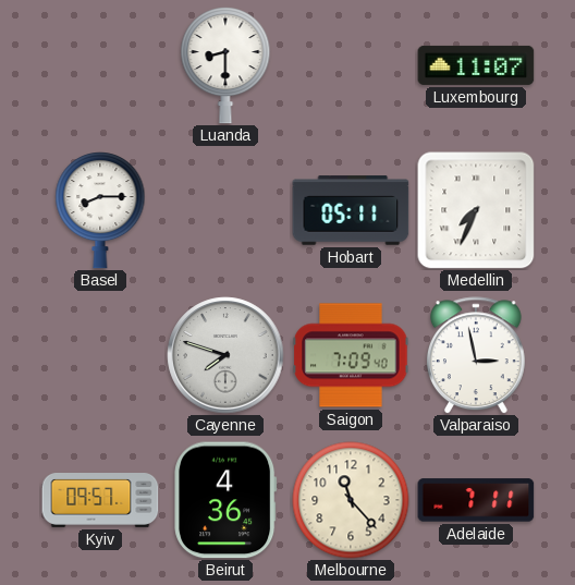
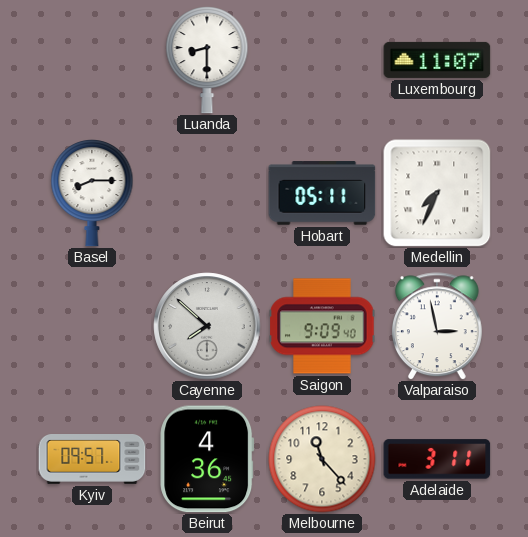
Cayenne: 7:48 -> 7:52 (207, 326)
Saigon: 7:09 -> 9:09 (322, 326)
Adelaide: 7:11 -> 3:11 (437, 459)
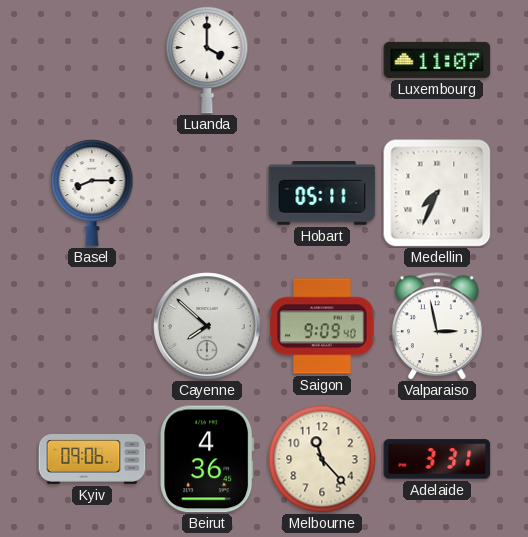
Luanda: 8:30 -> 4:00 (207, 61)
Kyiv: 09:57 -> 09:06 (92, 460)
Adelaide: 3:11 -> 3:31 (437, 459)
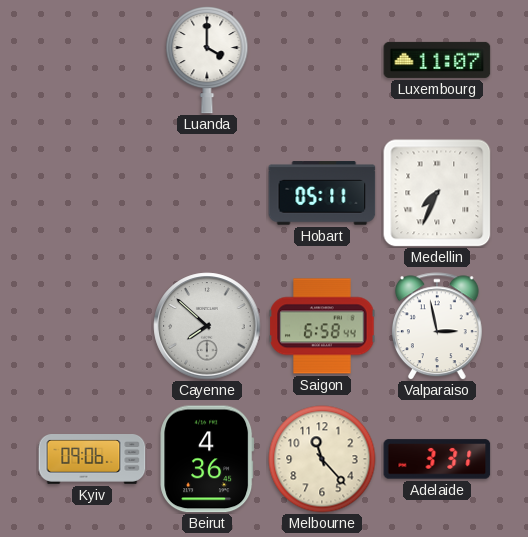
Basel: 8:15 -> none (92, 194)
Saigon: 9:09 -> 6:58 (322, 326)
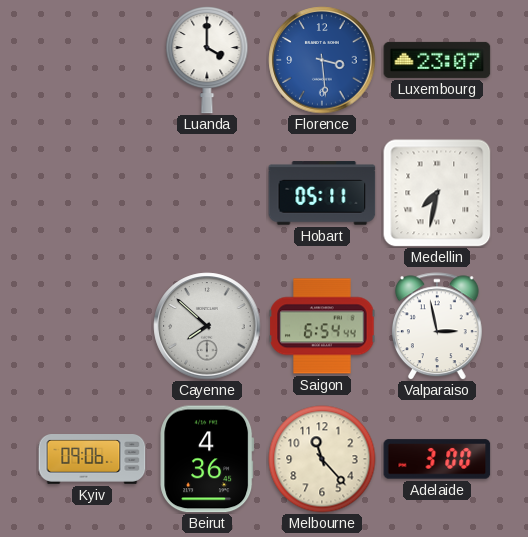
Florence: none -> 3:29 (322, 60)
Luxembourg: 11:07 -> 23:07 (437, 60)
Medellin: 7:34 -> 7:32 (437, 193)
Saigon: 6:58 -> 6:54 (322, 326)
Adelaide: 3:31 -> 3:00 (437, 459)
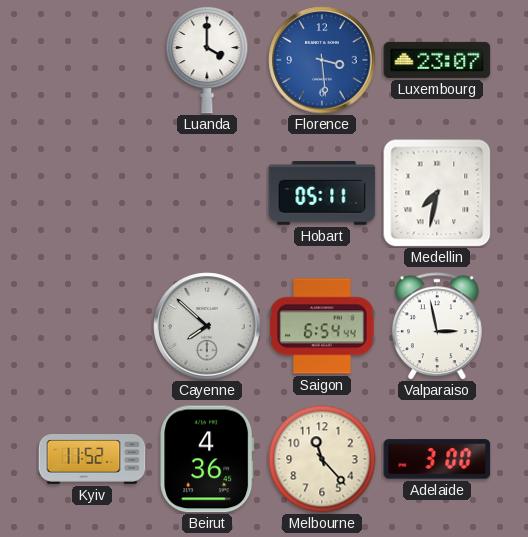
Kyiv: 09:06 -> 11:52 (92, 460)
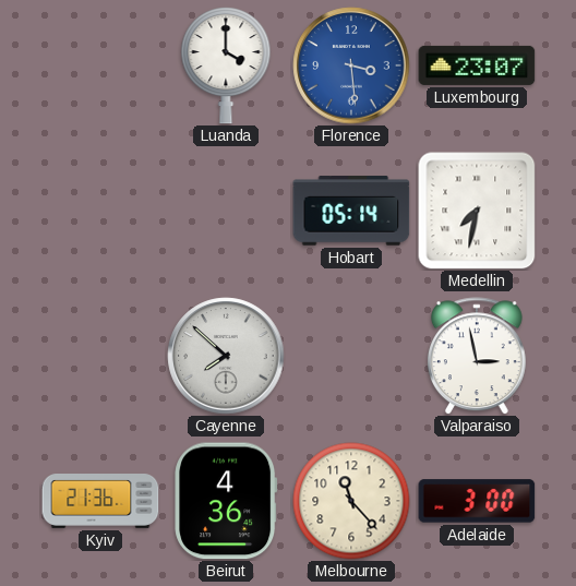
Hobart: 05:11 -> 05:14 (351, 211)
Saigon: 6:54 -> none (322, 326)
Kyiv: 11:52 -> 21:36 (100, 502)
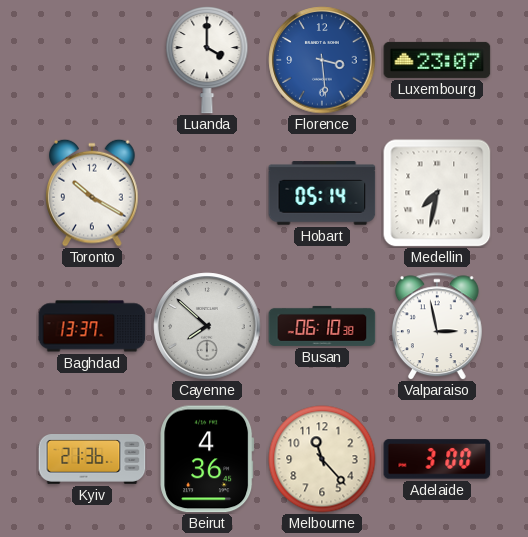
Toronto: none -> 10:20 (92, 193)
Baghdad: none -> 13:37 (92, 326)
Busan: none -> 06:10 (322, 326)
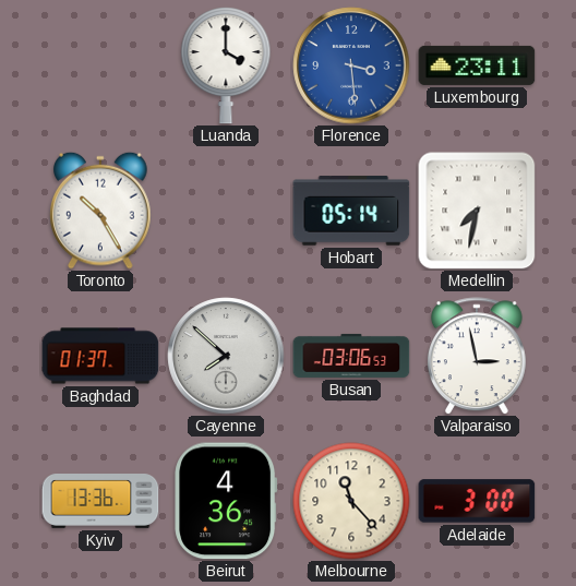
Luxembourg: 23:07 -> 23:11 (477, 65)
Toronto: 10:20 -> 10:25 (100, 211)
Baghdad: 13:37 -> 01:37 (100, 356)
Busan: 06:10 -> 03:06 (351, 356)
Kyiv: 21:36 -> 13:36 (100, 502)
